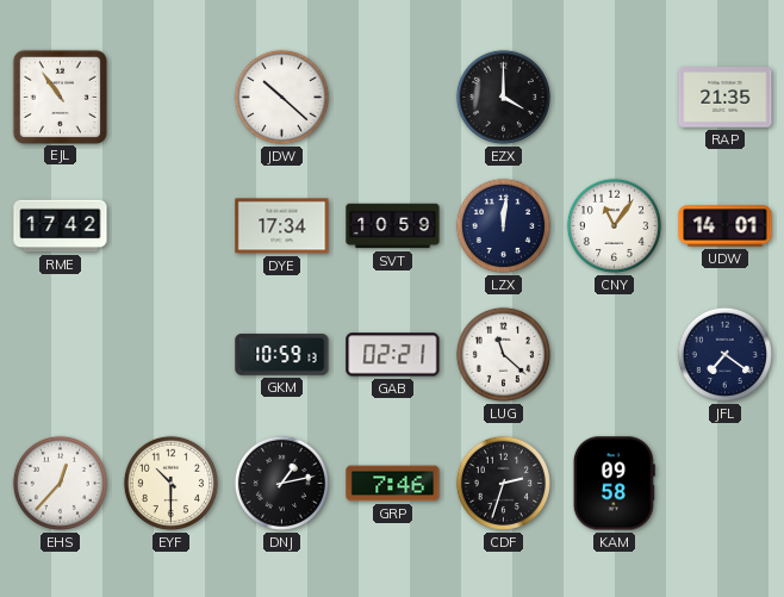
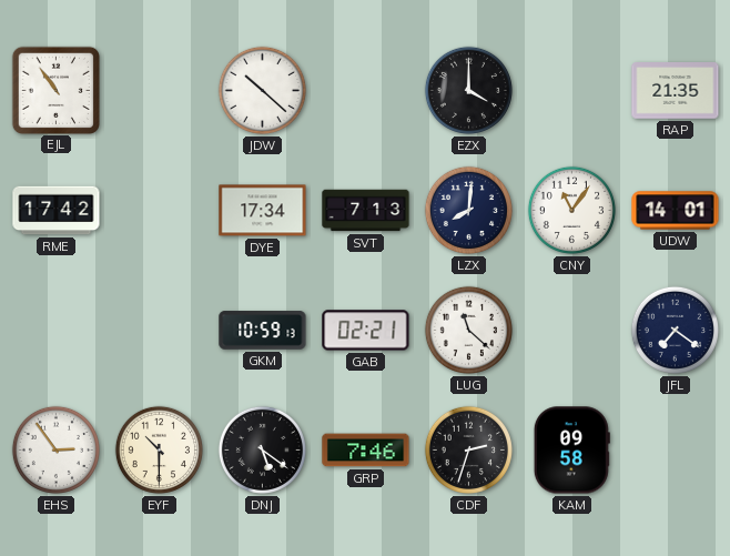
SVT: 10:59 -> 7:13 (366, 211)
LZX: 12:01 -> 8:01 (468, 210)
EHS: 12:37 -> 2:54 (55, 449)
DNJ: 1:13 -> 5:21 (262, 449)
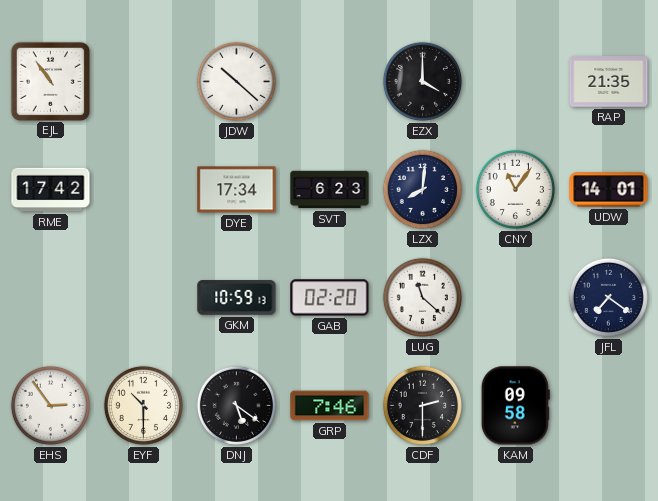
SVT: 7:13 -> 6:23 (330, 190)
GAB: 02:21 -> 02:20 (330, 298)
CDF: 2:33 -> 2:30 (422, 405)
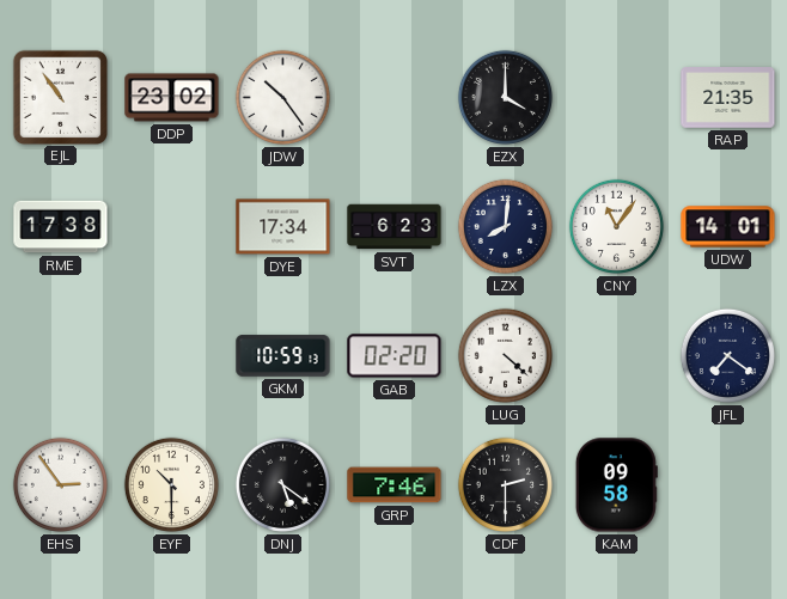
DDP: none -> 23:02 (172, 98)
JDW: 10:22 -> 10:24 (282, 97)
RME: 17:42 -> 17:38 (61, 227)
LUG: 11:22 -> 4:22 (505, 355)
